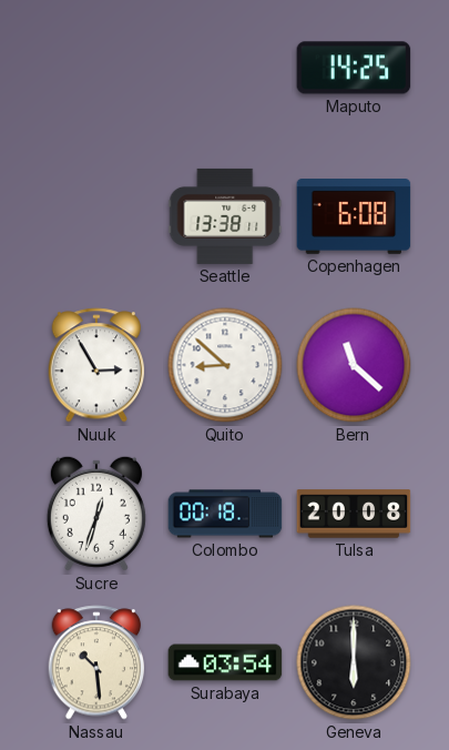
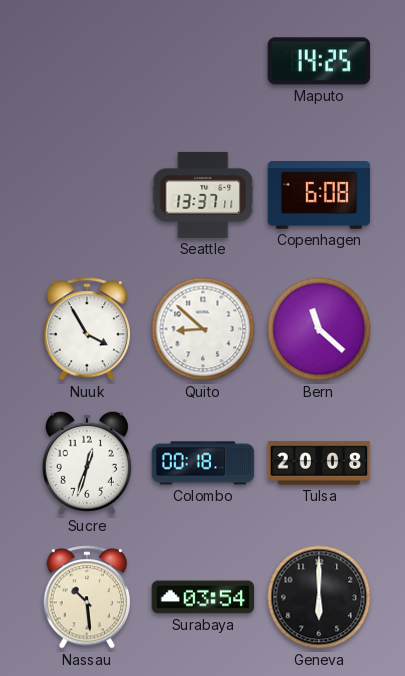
Seattle: 13:38 -> 13:37 (203, 195)
Nuuk: 2:55 -> 3:55 (87, 329)
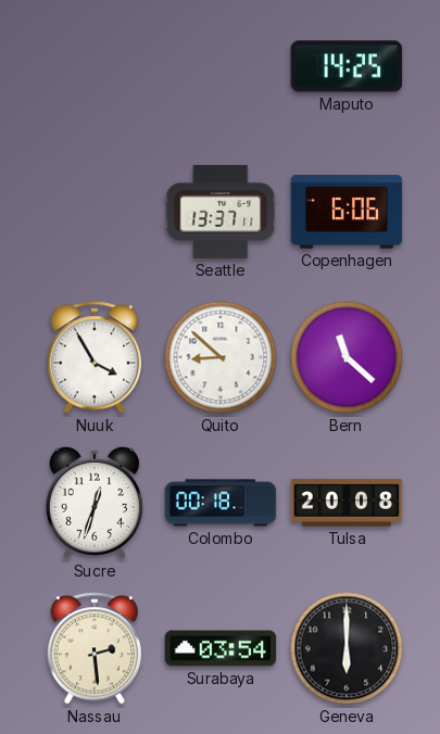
Copenhagen: 6:08 -> 6:06 (347, 213)
Nassau: 10:29 -> 2:29 (95, 648)
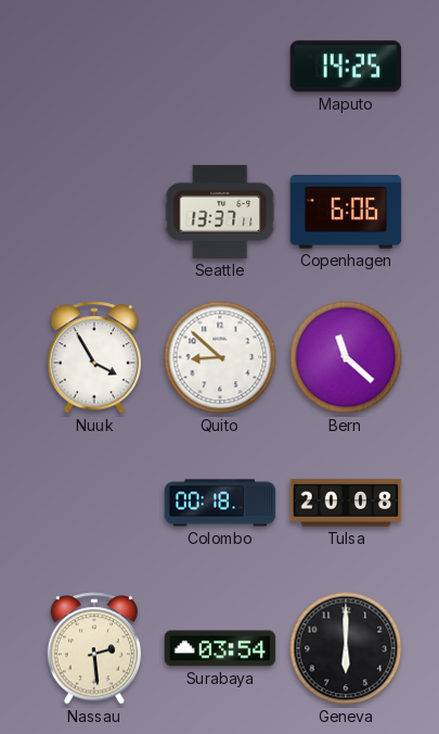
Sucre: 12:33 -> none (95, 503)
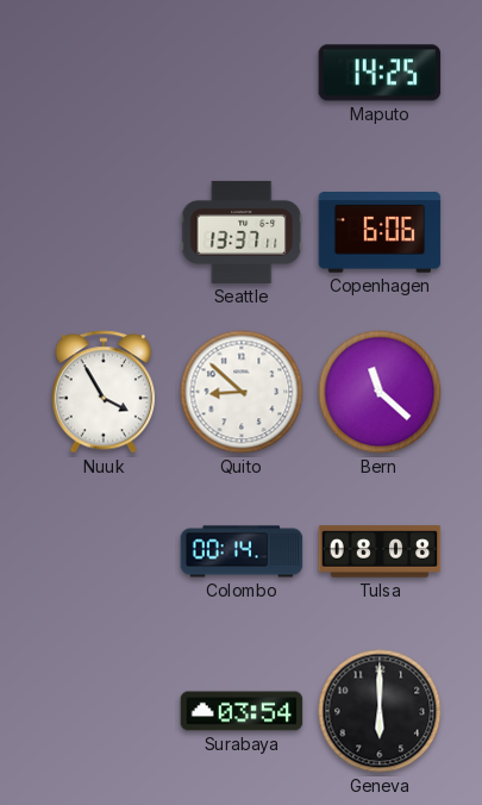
Colombo: 00:18 -> 00:14 (242, 551)
Tulsa: 20:08 -> 08:08 (380, 551)
Nassau: 2:29 -> none (94, 648)
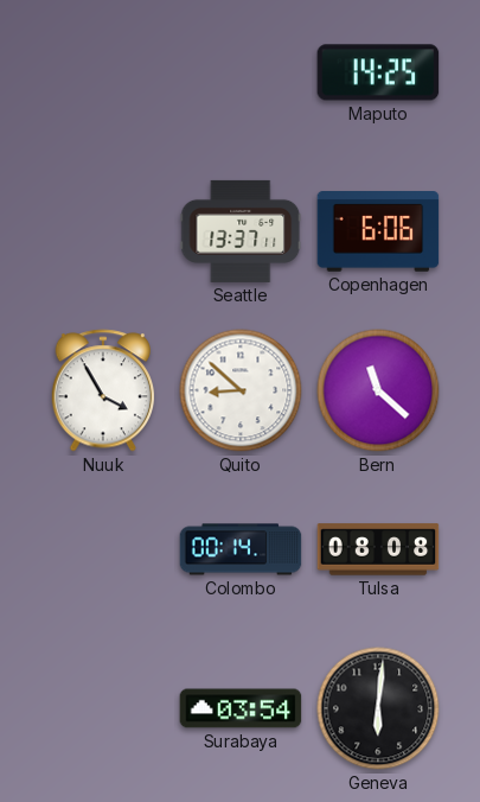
Geneva: 6:00 -> 6:01 (378, 708)
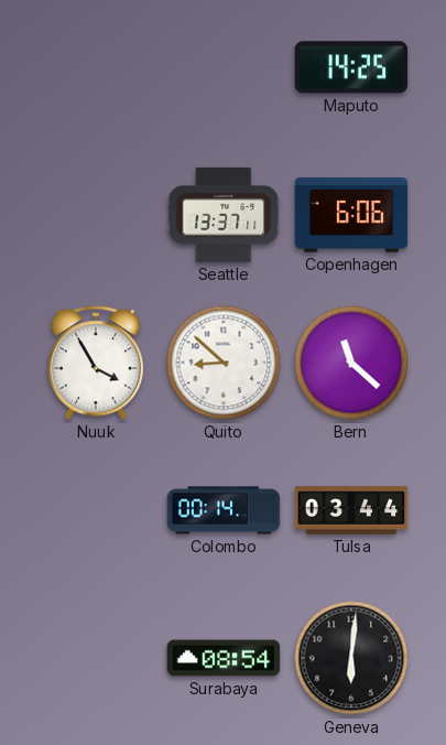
Tulsa: 08:08 -> 03:44 (351, 510)
Surabaya: 03:54 -> 08:54 (224, 658)
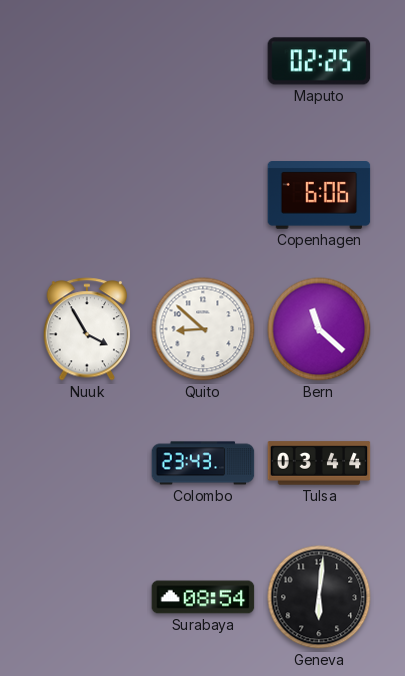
Maputo: 14:25 -> 02:25 (319, 61)
Seattle: 13:37 -> none (224, 215)
Colombo: 00:14 -> 23:43 (203, 463)
